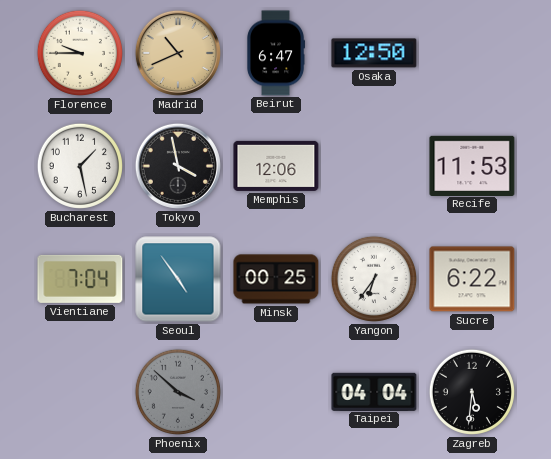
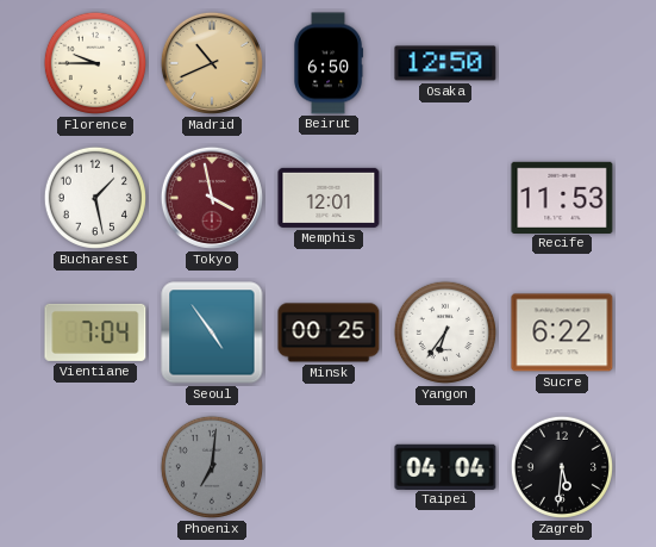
Beirut: 6:47 -> 6:50 (329, 63)
Tokyo dial: black -> burgundy (212, 198)
Memphis: 12:06 -> 12:01 (329, 198)
Phoenix: 3:52 -> 7:01 (212, 467)
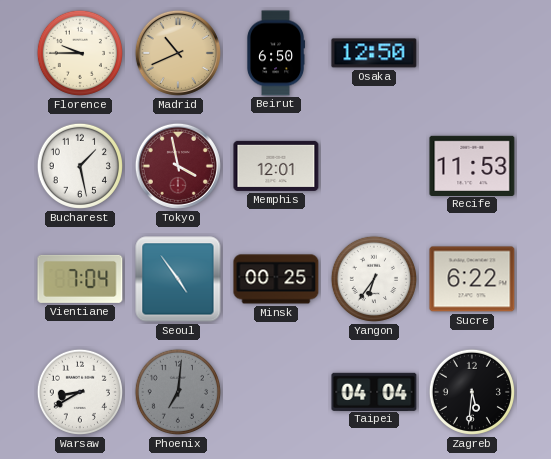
Warsaw: none -> 8:40 (80, 392)
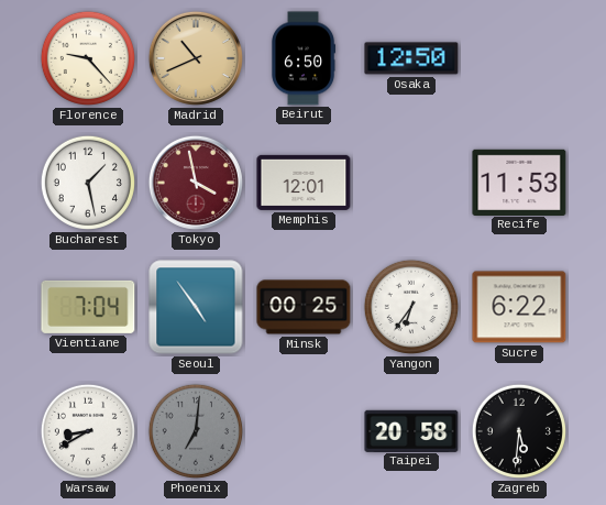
Florence: 9:45 -> 9:23 (88, 58)
Taipei: 04:04 -> 20:58 (411, 430)
